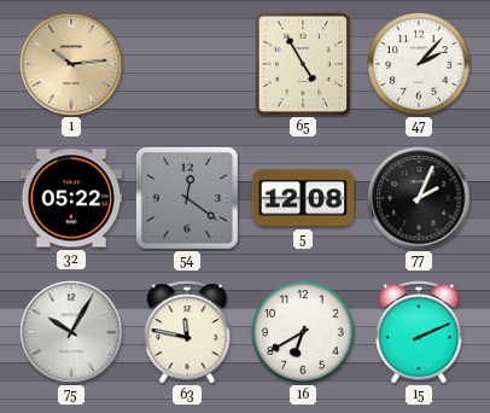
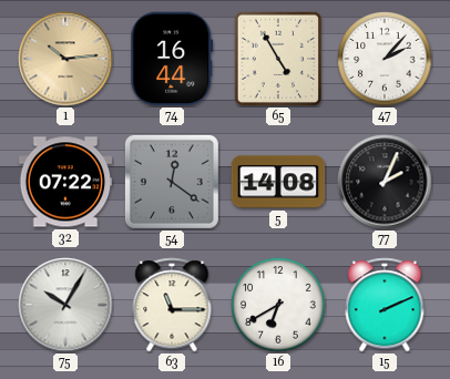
74: none -> 16:44 (172, 59)
32: 05:22 -> 07:22 (65, 182)
5: 12:08 -> 14:08 (278, 182)
63: 11:47 -> 11:15 (172, 305)
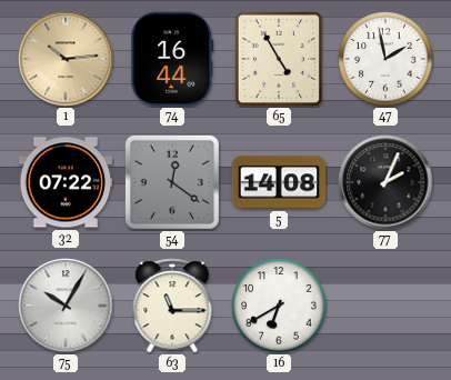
47: 2:07 -> 1:58 (385, 59)
15: 2:11 -> none (385, 305)
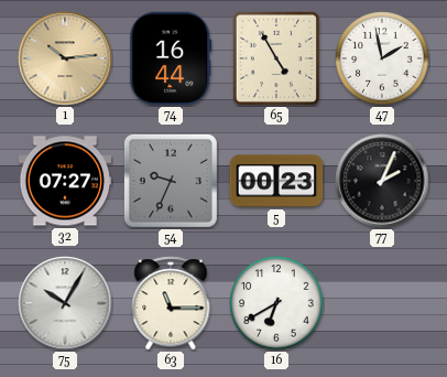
32: 07:22 -> 07:27 (65, 181)
54: 12:21 -> 9:34 (171, 181)
5: 14:08 -> 00:23 (276, 181)
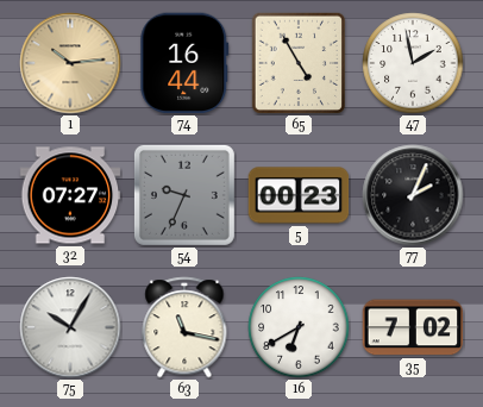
63: 11:15 -> 11:17 (184, 327)
35: none -> 7:02 (413, 327)
